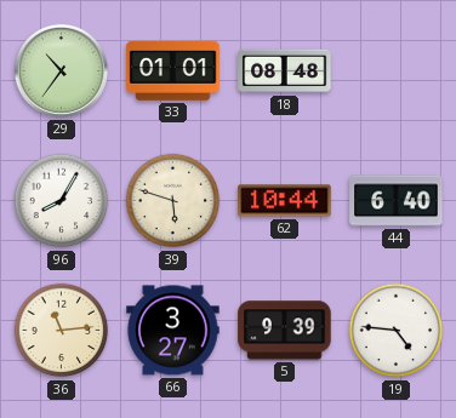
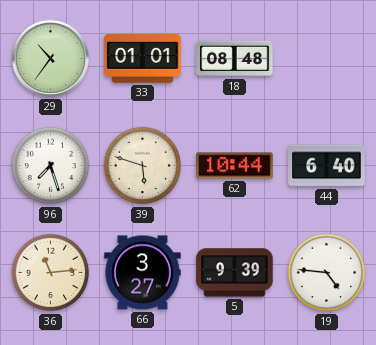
96: 8:05 -> 7:27 (51, 166)
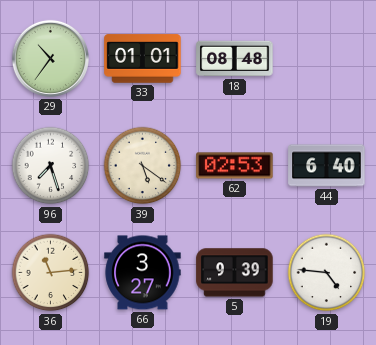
39: 5:48 -> 5:21 (143, 166)
62: 10:44 -> 02:53 (235, 166)
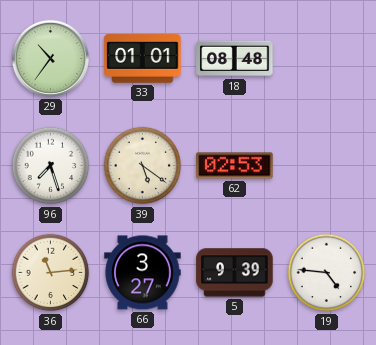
44: 6:40 -> none (327, 166)
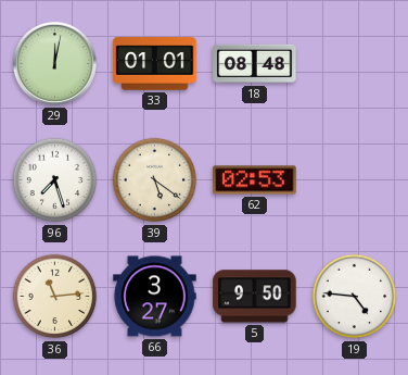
29: 10:36 -> 12:02 (54, 63)
5: 9:39 -> 9:50 (255, 297)
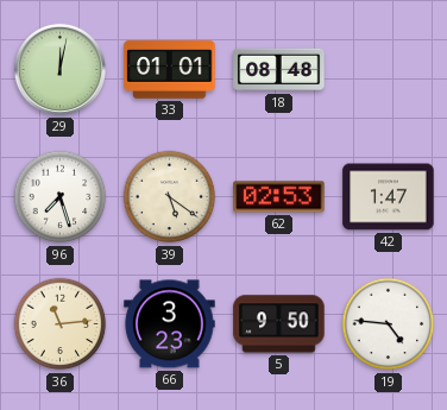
42: none -> 1:47 (389, 197)
66: 3:27 -> 3:23 (170, 324)
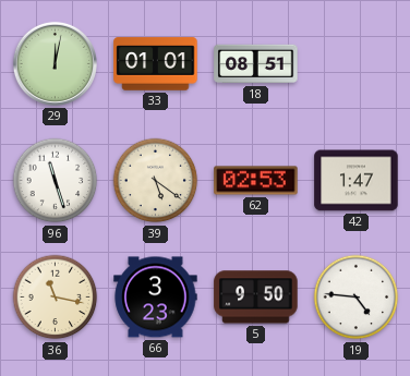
18: 08:48 -> 08:51 (256, 64)
96: 7:27 -> 11:27 (56, 181)
36: 11:14 -> 11:17 (56, 298)
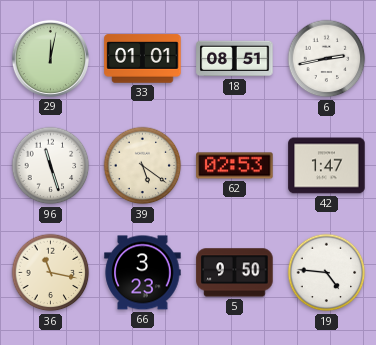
6: none -> 2:43 (327, 59)
